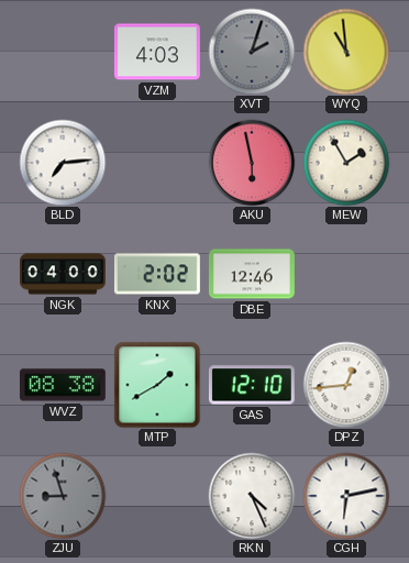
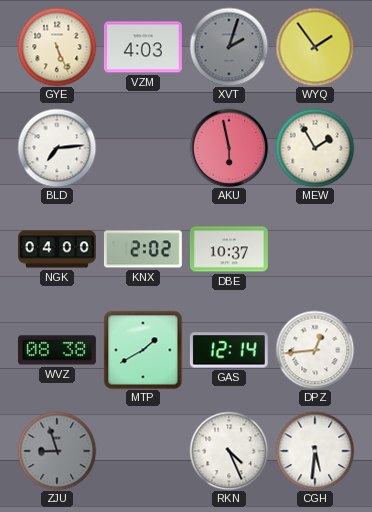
GYE: none -> 5:26 (57, 47)
WYQ: 10:59 -> 1:54 (315, 47)
DBE: 12:46 -> 10:37 (229, 249)
GAS: 12:10 -> 12:14 (229, 350)
CGH: 6:13 -> 5:31 (315, 451)
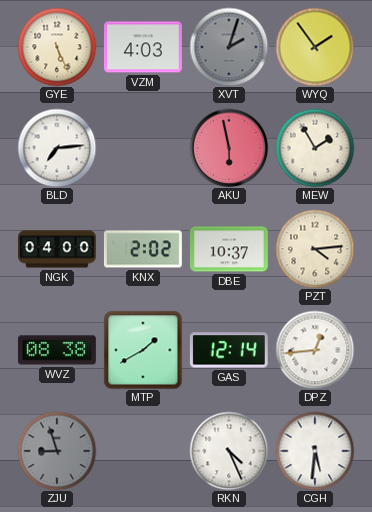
PZT: none -> 4:14 (315, 249)
